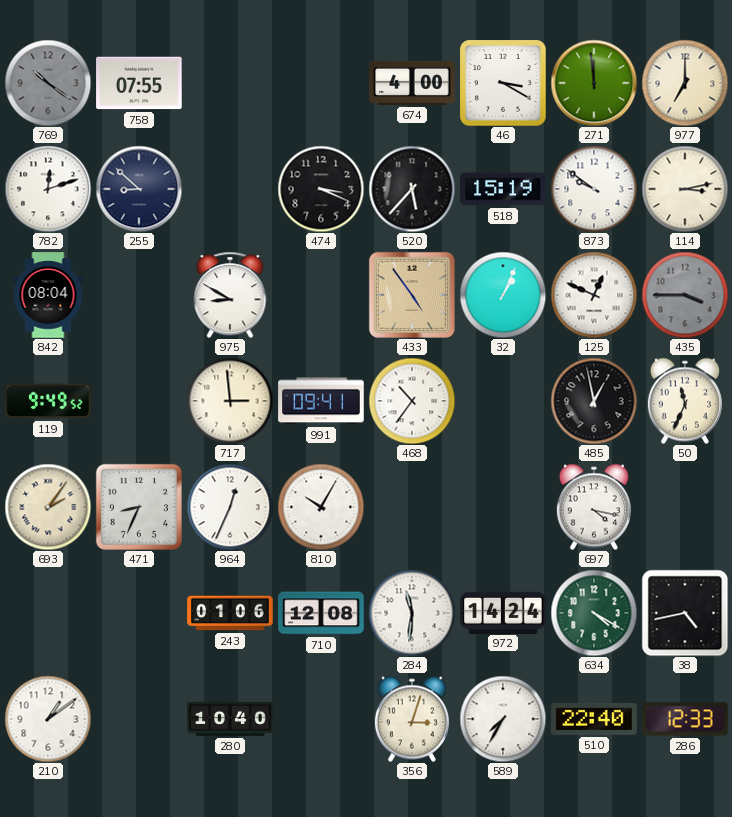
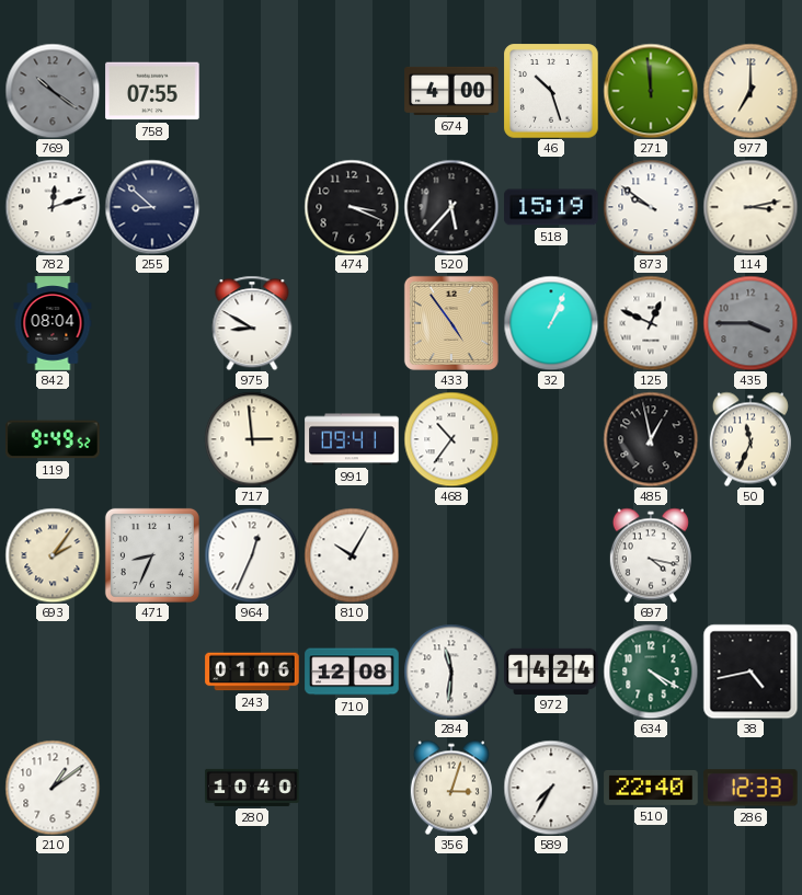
46: 3:20 -> 10:27 (551, 91)
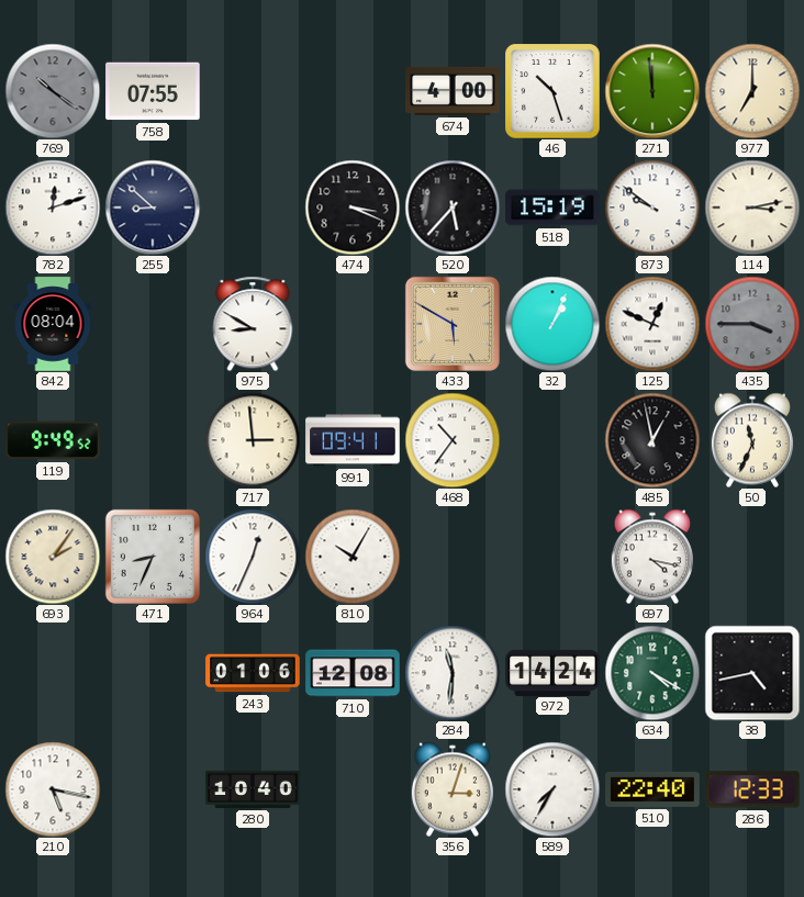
433: 4:54 -> 5:50 (453, 324)
210: 1:09 -> 5:17 (53, 789)
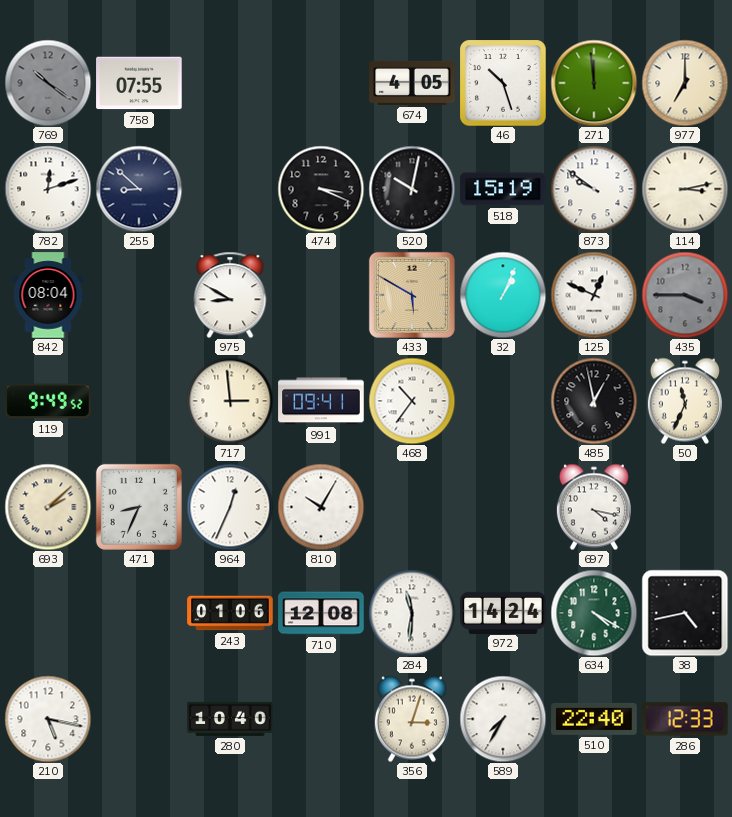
674: 4:00 -> 4:05 (412, 83)
520: 5:37 -> 10:02 (412, 189)
693: 2:06 -> 2:08 (48, 507)
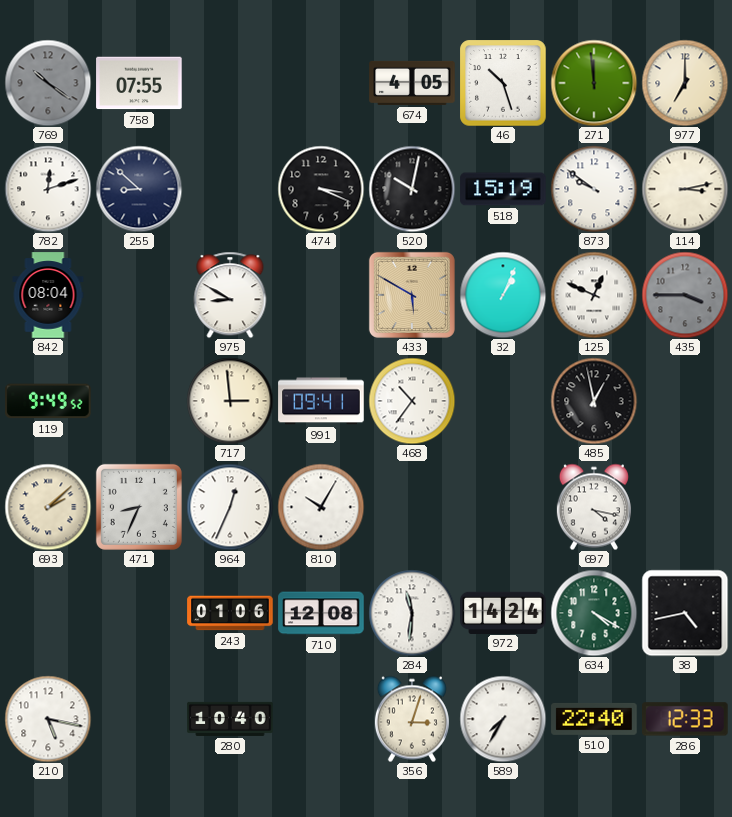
50: 11:34 -> none (685, 401)
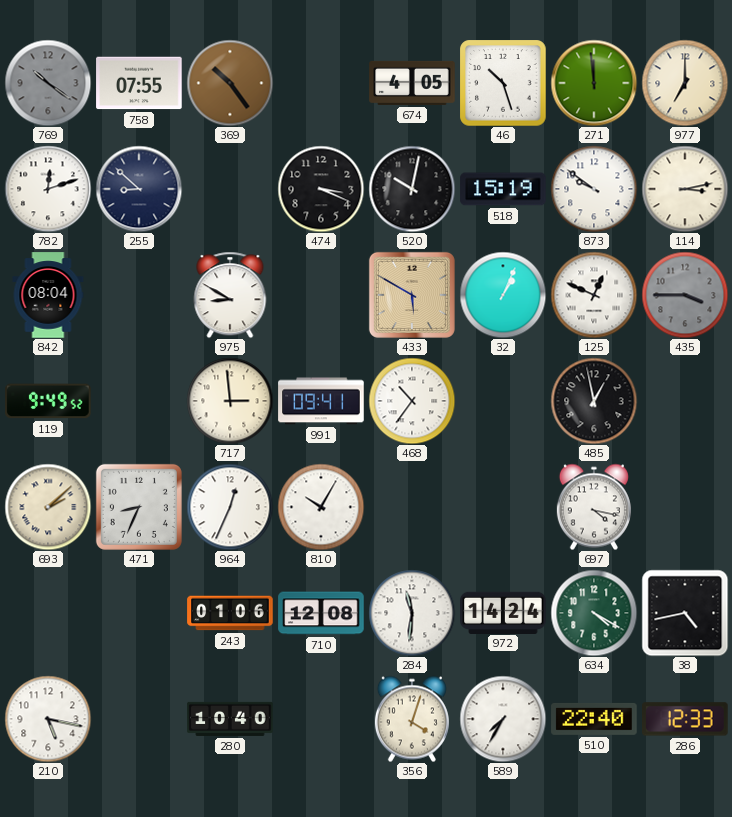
369: none -> 10:24 (230, 83)
356: 3:03 -> 4:03 (412, 719)
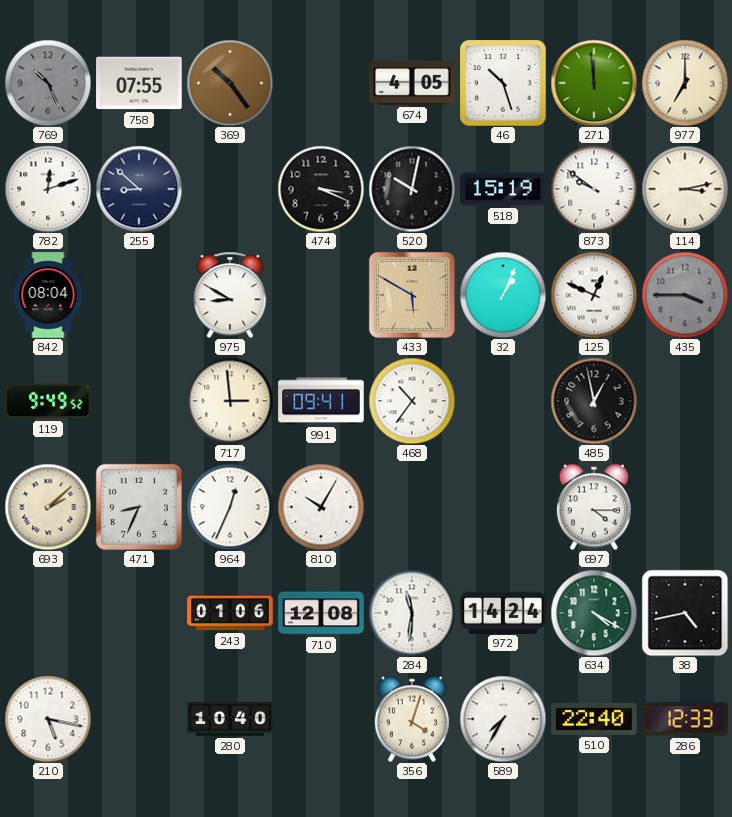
769: 10:21 -> 10:26 (48, 83)
697: 4:17 -> 4:15 (594, 507)
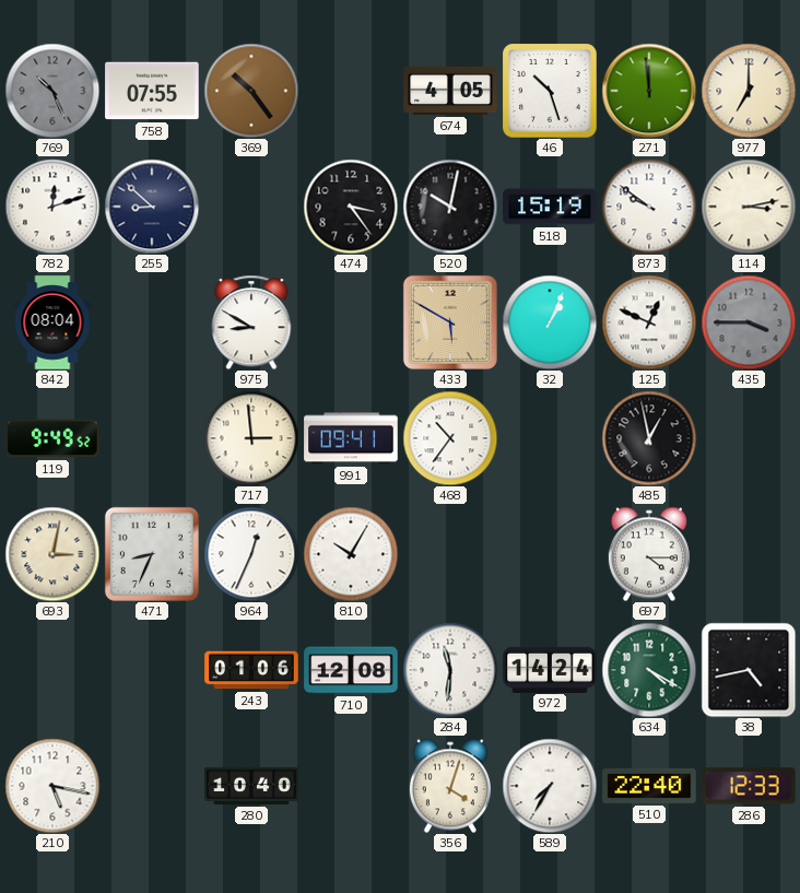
474: 3:19 -> 3:24 (351, 207)
693: 2:08 -> 3:02 (52, 554)
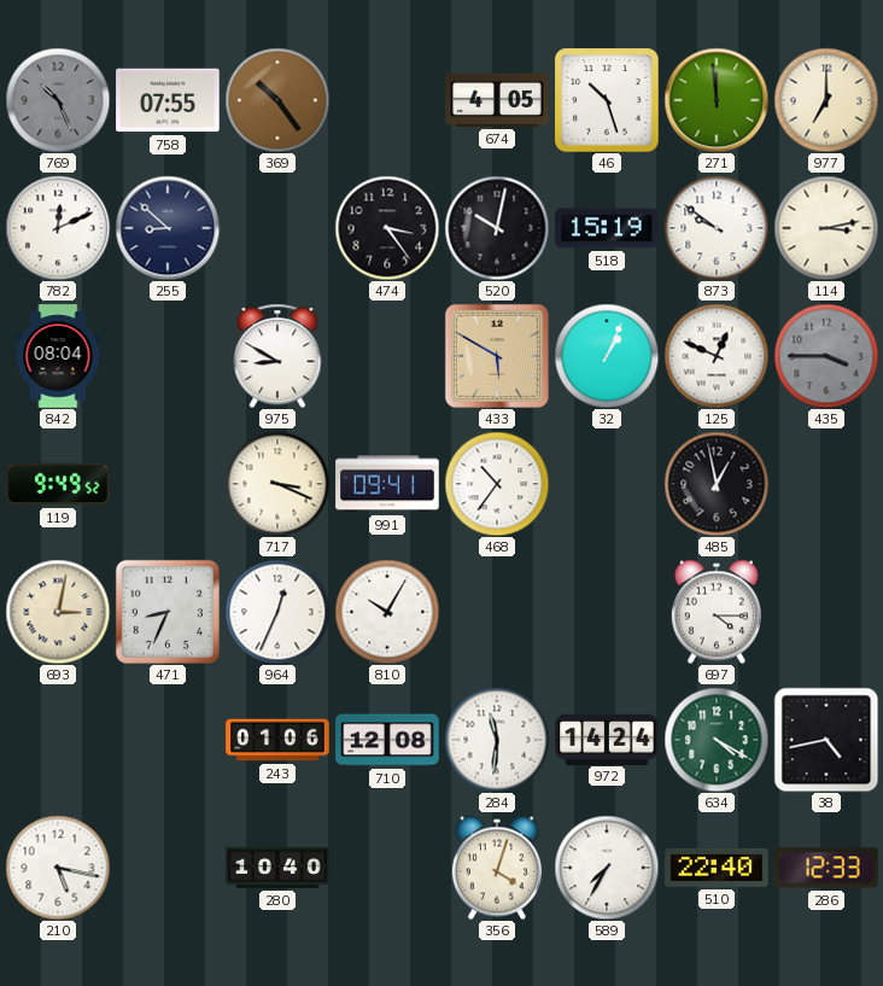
782: 12:12 -> 12:11 (58, 228)
717: 2:59 -> 3:19 (277, 484)
